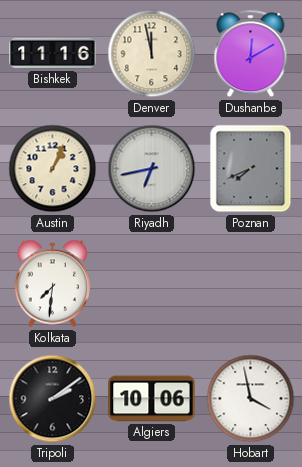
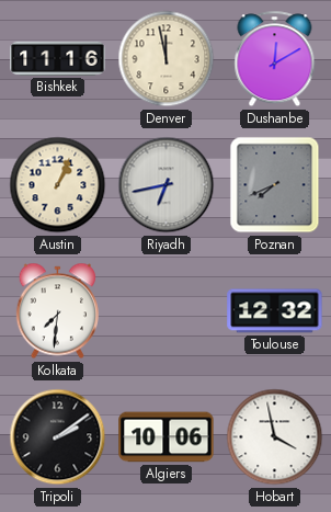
Toulouse: none -> 12:32 (275, 311)
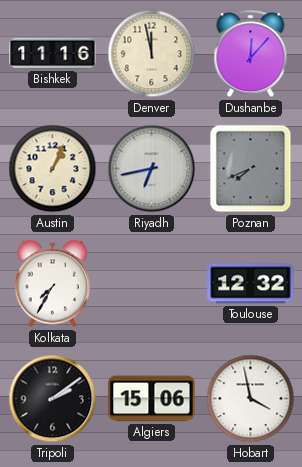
Dushanbe: 12:10 -> 12:07 (251, 54)
Kolkata: 7:31 -> 7:35 (52, 284)
Algiers: 10:06 -> 15:06 (152, 399)
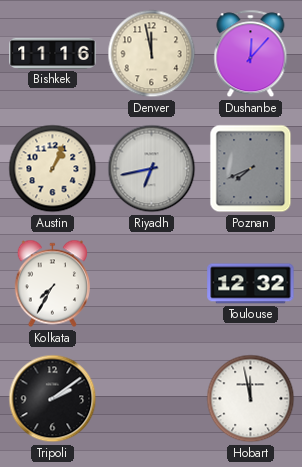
Algiers: 15:06 -> none (152, 399)
Hobart: 3:58 -> 11:58 (251, 399)
